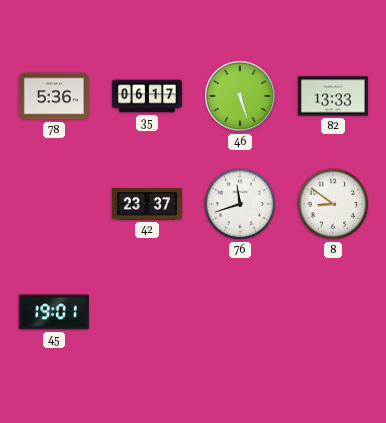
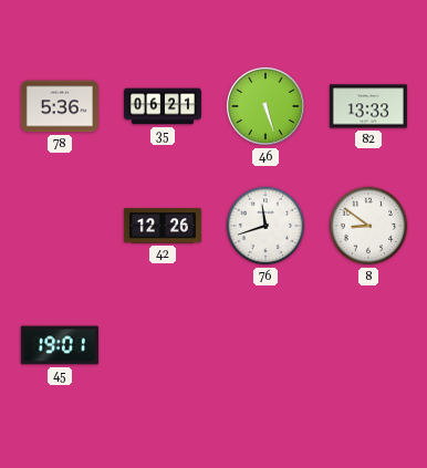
35: 06:17 -> 06:21 (163, 106)
42: 23:37 -> 12:26 (163, 226)
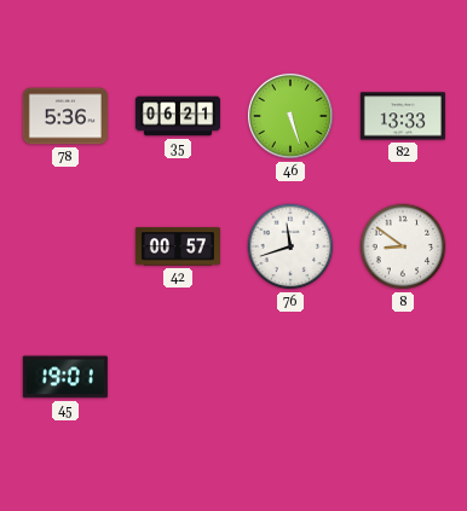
42: 12:26 -> 00:57 (178, 246)
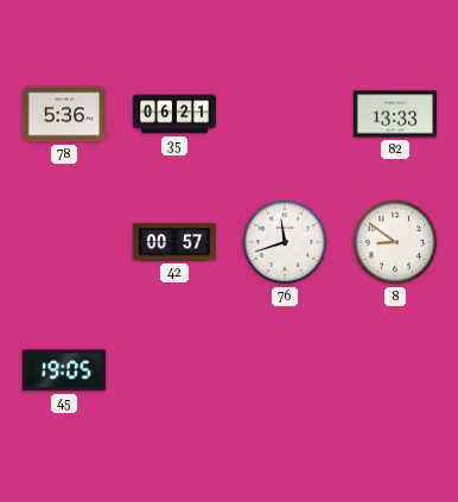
46: 5:27 -> none (290, 116)
45: 19:01 -> 19:05 (64, 370)
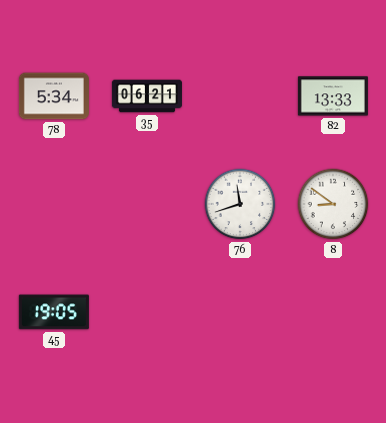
78: 5:36 -> 5:34 (54, 96)
42: 00:57 -> none (174, 242)
